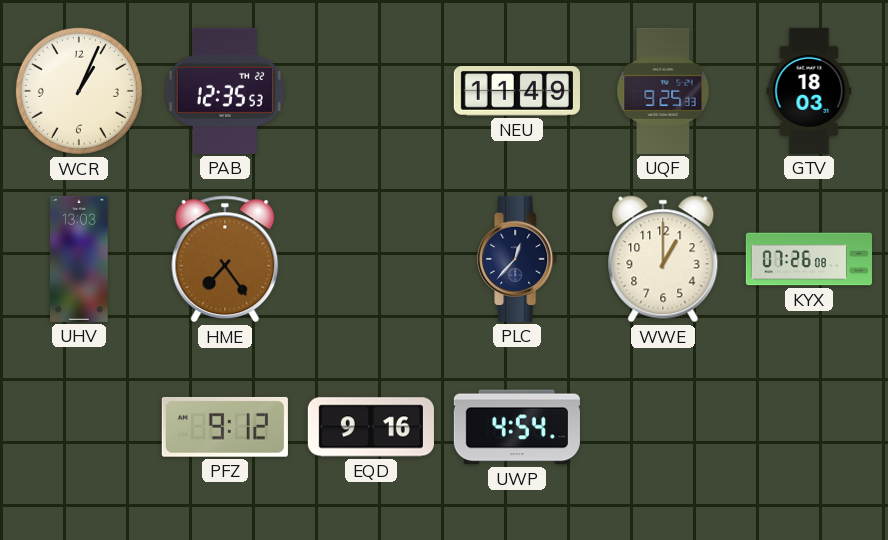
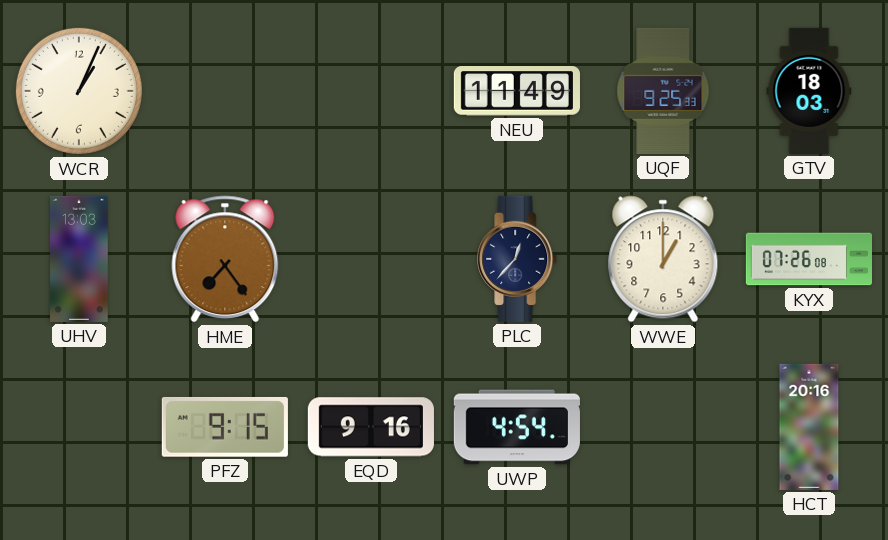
PAB: 12:35 -> none (225, 91)
PFZ: 9:12 -> 9:15 (225, 427)
HCT: none -> 20:16 (809, 427)
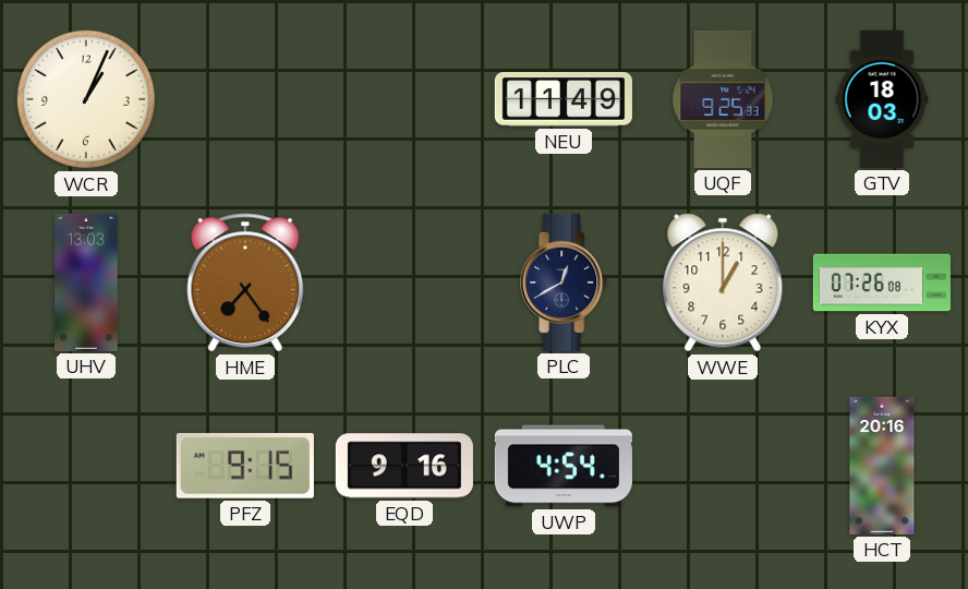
PLC: 12:37 -> 12:40 (565, 283)
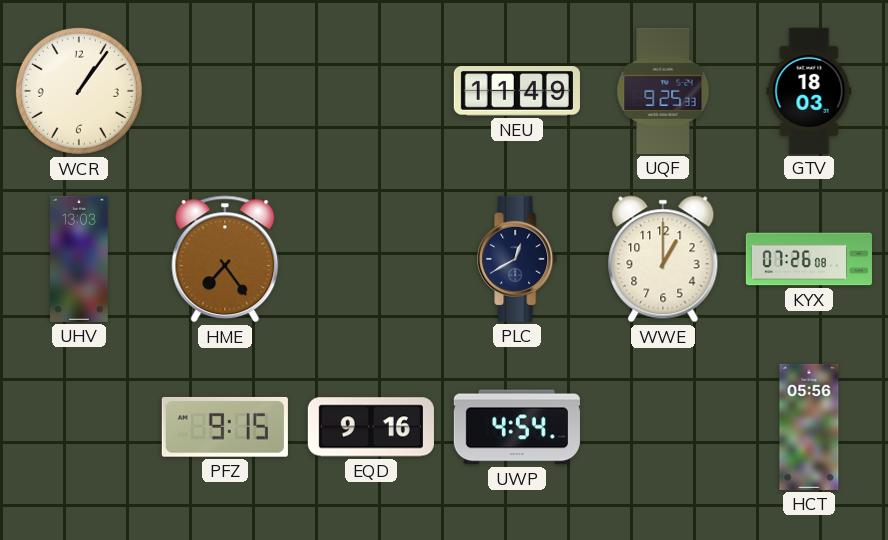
WCR: 1:04 -> 1:06 (79, 91)
HCT: 20:16 -> 05:56 (809, 427)
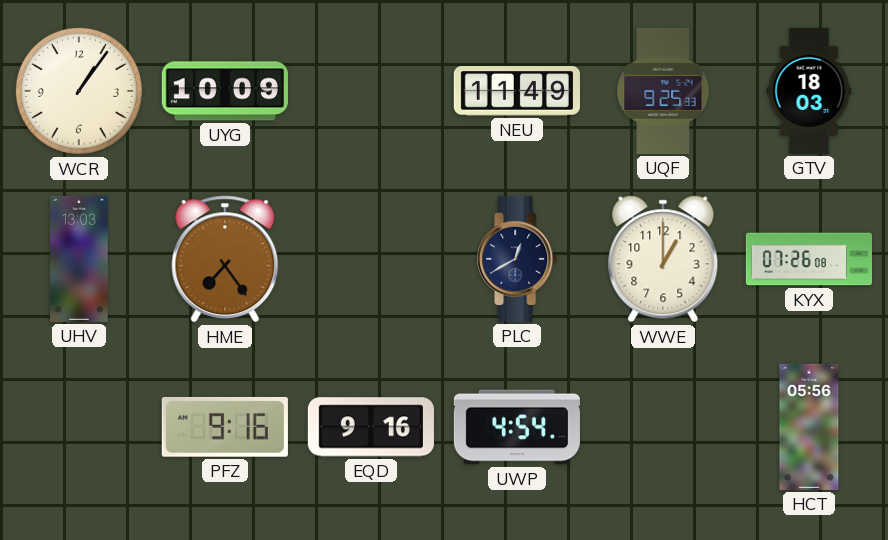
UYG: none -> 10:09 (225, 91)
PFZ: 9:15 -> 9:16 (225, 427)
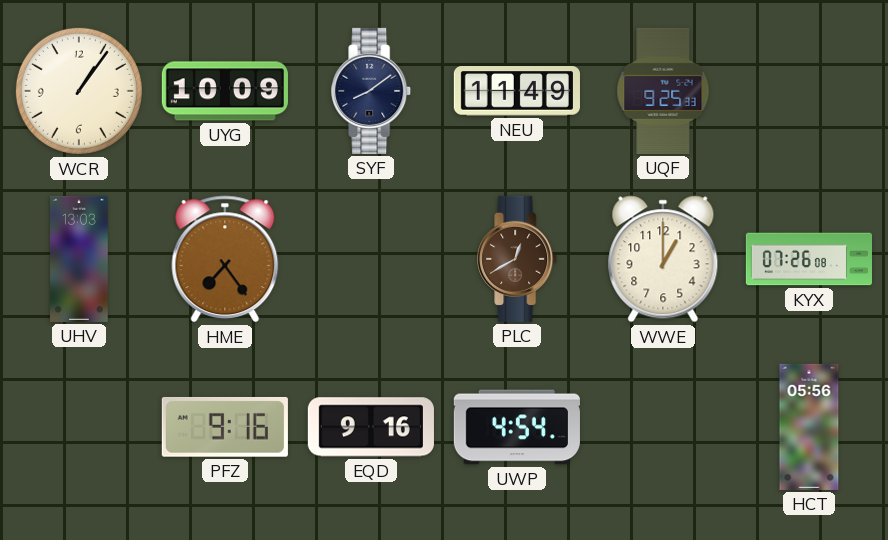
SYF: none -> 8:09 (372, 91)
GTV: 18:03 -> none (809, 91)
PLC dial: navy -> brown (518, 259)
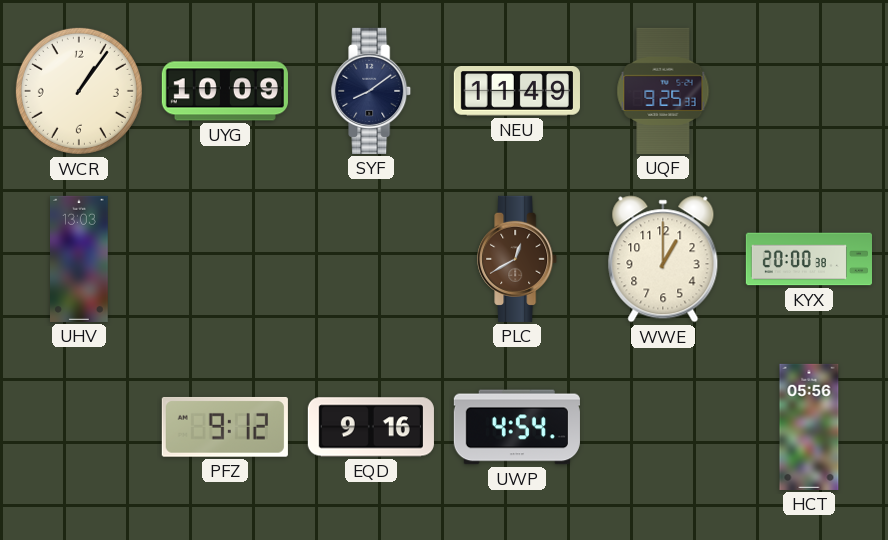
HME: 7:24 -> none (225, 259)
KYX: 07:26 -> 20:00 (808, 259)
PFZ: 9:16 -> 9:12 (225, 427)
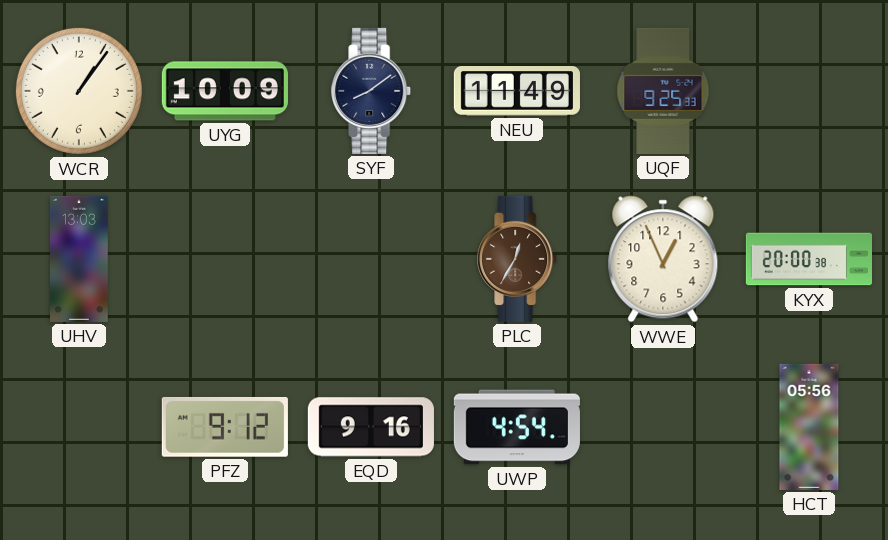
PLC: 12:40 -> 12:35 (518, 259)
WWE: 1:00 -> 12:56 (663, 259)
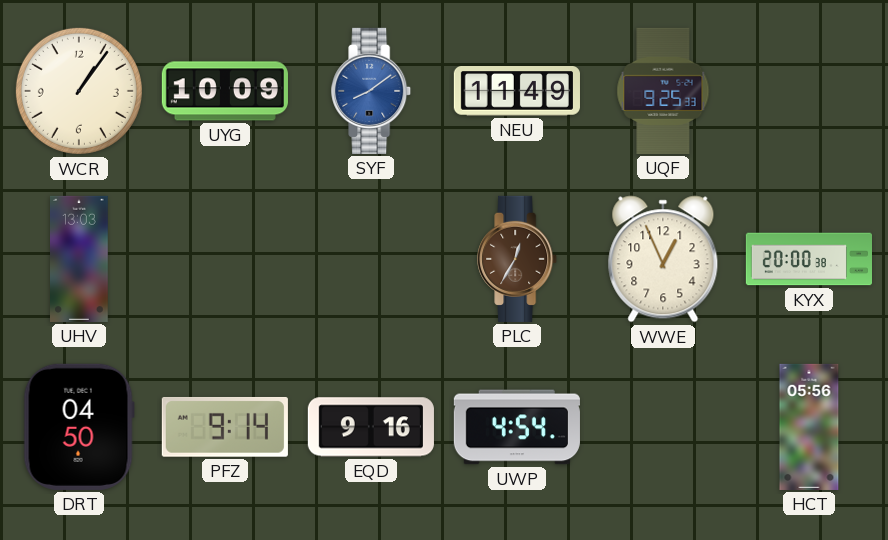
SYF dial: navy -> blue (372, 91)
DRT: none -> 04:50 (79, 427)
PFZ: 9:12 -> 9:14 (225, 427)
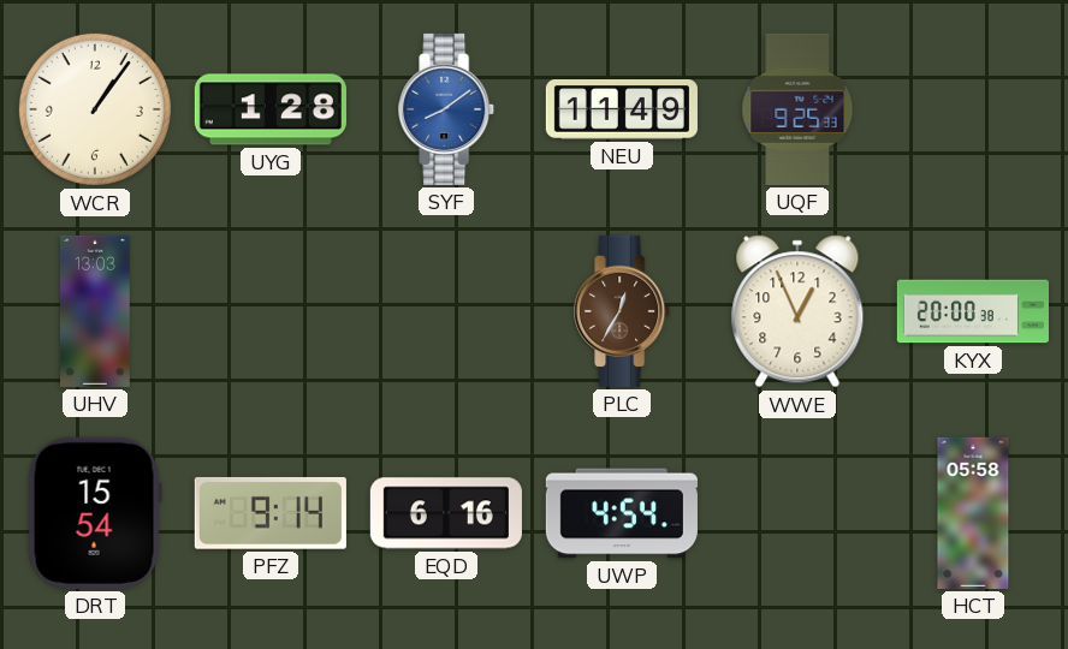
UYG: 10:09 -> 1:28 (271, 109)
DRT: 04:50 -> 15:54 (95, 513)
EQD: 9:16 -> 6:16 (446, 513)
HCT: 05:56 -> 05:58 (973, 513)
